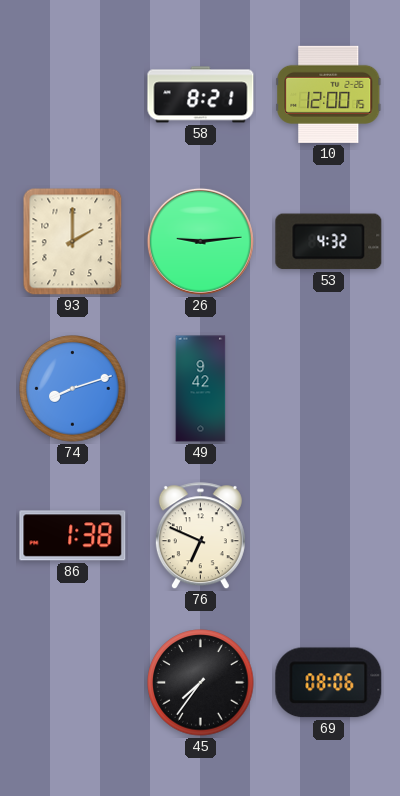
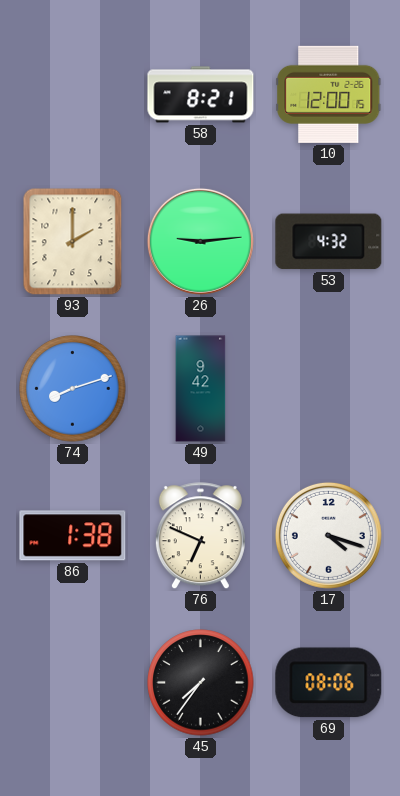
17: none -> 4:18 (328, 535)
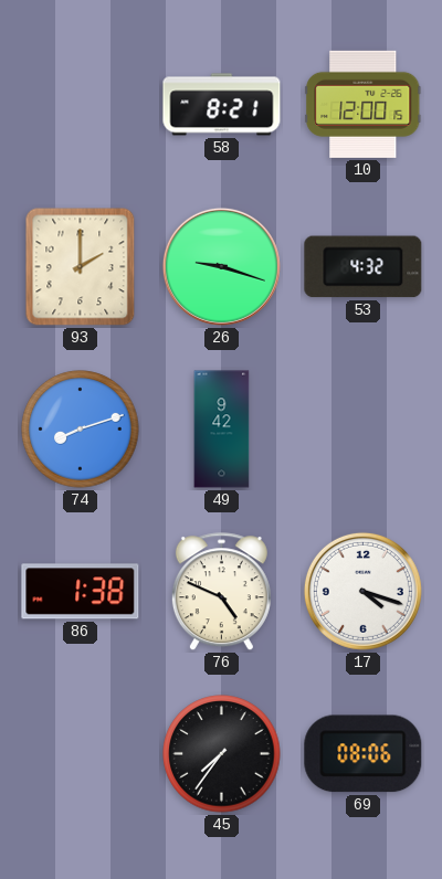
26: 9:14 -> 9:18 (221, 266)
76: 6:49 -> 4:49 (221, 592)
